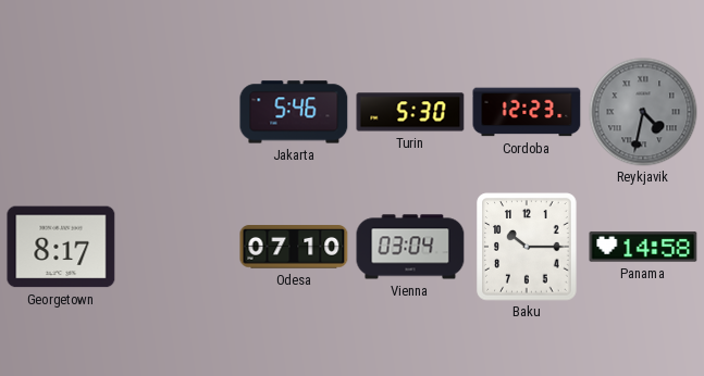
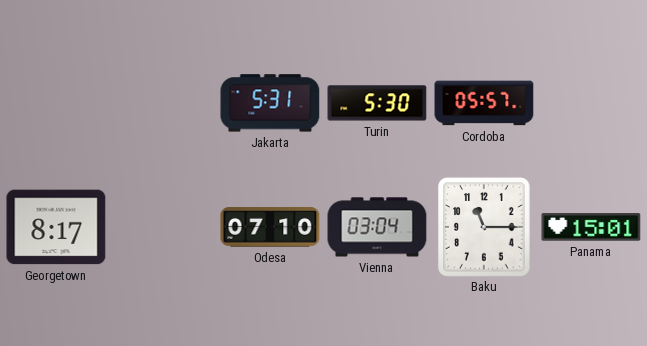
Jakarta: 5:46 -> 5:31 (270, 103)
Cordoba: 12:23 -> 05:57 (484, 103)
Reykjavik: 4:32 -> none (643, 112)
Baku: 10:15 -> 11:15 (484, 227)
Panama: 14:58 -> 15:01 (591, 227)
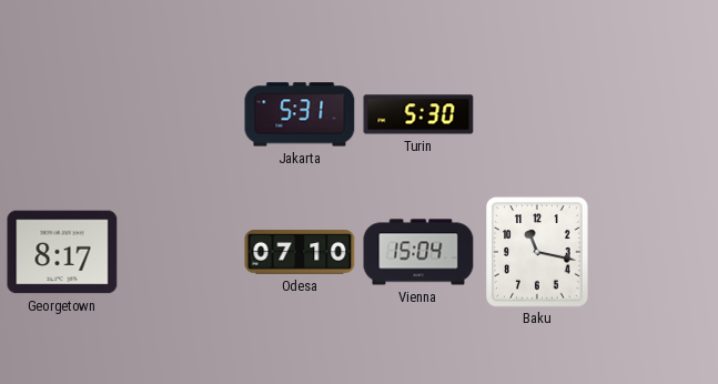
Cordoba: 05:57 -> none (484, 103)
Vienna: 03:04 -> 15:04 (418, 252)
Baku: 11:15 -> 11:17 (537, 252)
Panama: 15:01 -> none (591, 227)
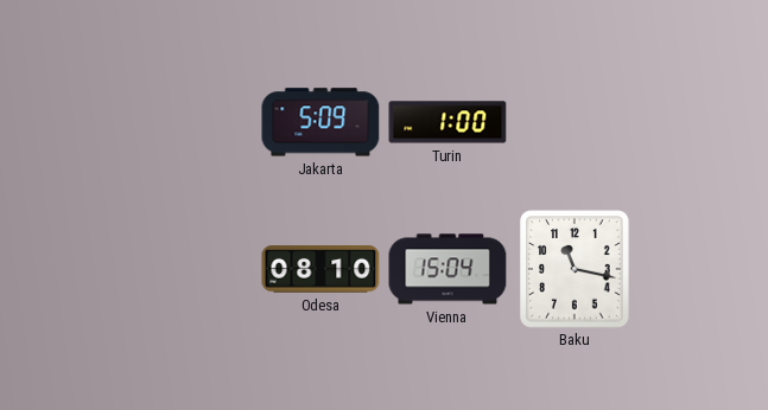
Jakarta: 5:31 -> 5:09 (320, 122)
Turin: 5:30 -> 1:00 (448, 122)
Georgetown: 8:17 -> none (62, 252)
Odesa: 07:10 -> 08:10 (320, 269)
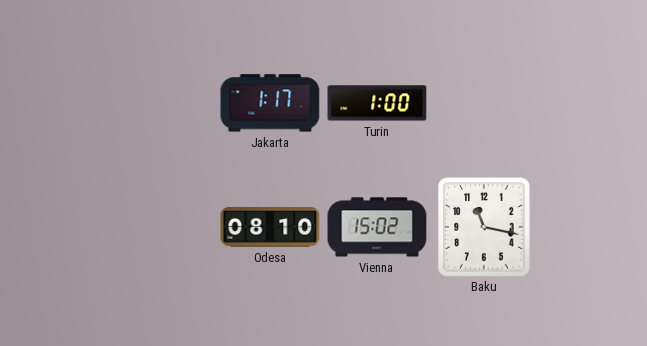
Jakarta: 5:09 -> 1:17 (270, 103)
Vienna: 15:04 -> 15:02 (377, 227)
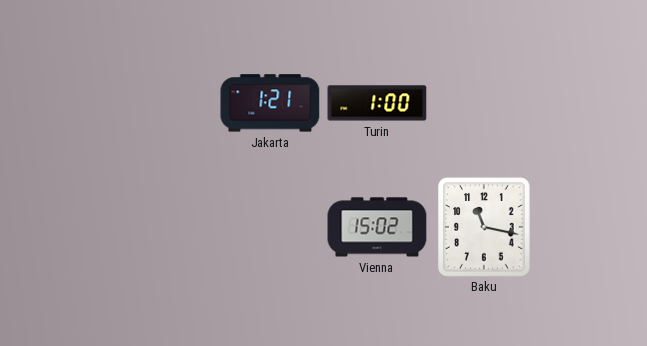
Jakarta: 1:17 -> 1:21 (270, 103)
Odesa: 08:10 -> none (270, 227)
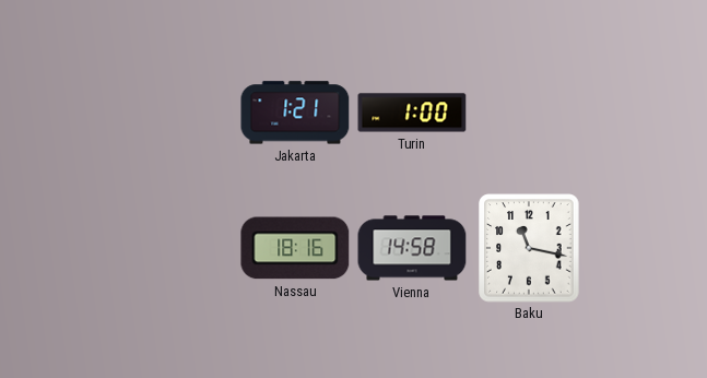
Nassau: none -> 18:16 (295, 248)
Vienna: 15:02 -> 14:58 (412, 248)
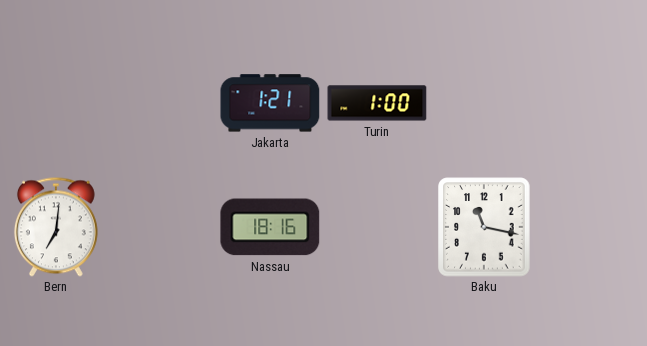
Bern: none -> 7:01 (56, 227)
Vienna: 14:58 -> none (412, 248)
